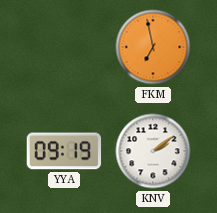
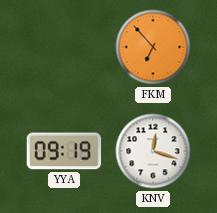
FKM: 6:58 -> 6:53 (153, 47)
KNV: 2:09 -> 12:18 (153, 151)
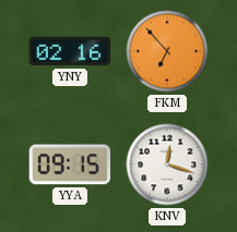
YNY: none -> 02:16 (70, 51)
YYA: 09:19 -> 09:15 (70, 164)
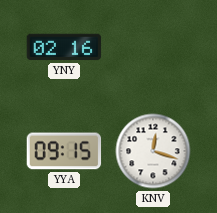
FKM: 6:53 -> none (167, 51)
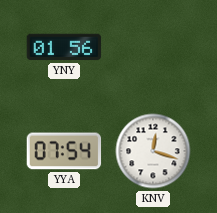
YNY: 02:16 -> 01:56 (64, 47)
YYA: 09:15 -> 07:54 (64, 151)
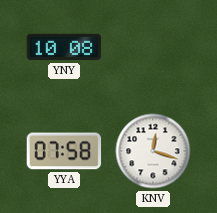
YNY: 01:56 -> 10:08 (64, 47)
YYA: 07:54 -> 07:58 (64, 151)
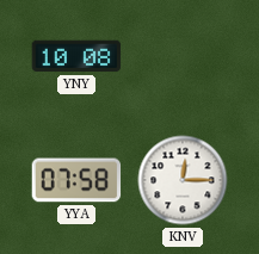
KNV: 12:18 -> 12:15 (183, 180)
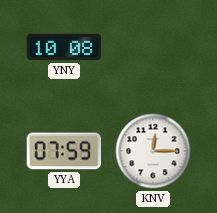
YYA: 07:58 -> 07:59 (64, 151)
